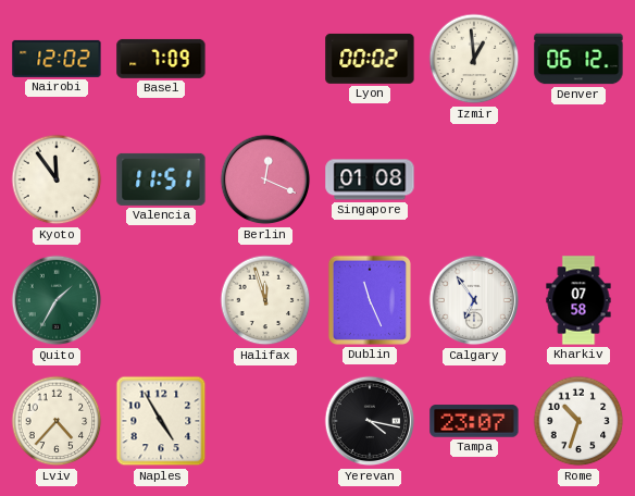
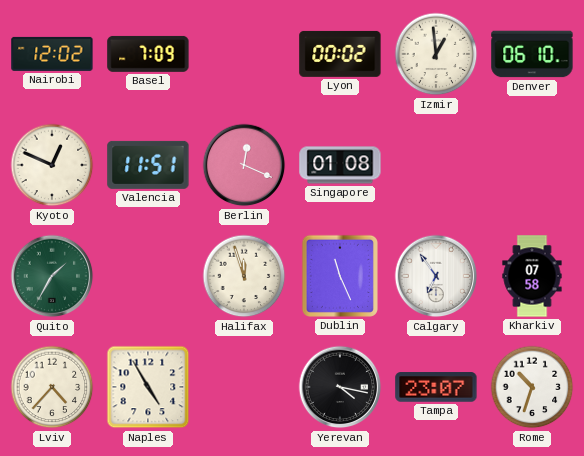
Denver: 06:12 -> 06:10 (532, 54)
Kyoto: 11:54 -> 12:49 (52, 165)
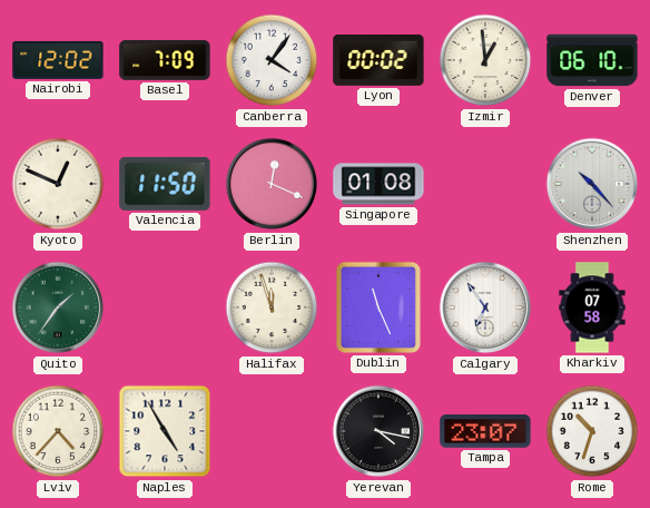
Canberra: none -> 4:06 (272, 60)
Valencia: 11:51 -> 11:50 (165, 184)
Shenzhen: none -> 10:23 (592, 184)
Quito: 1:35 -> 1:36 (58, 307)
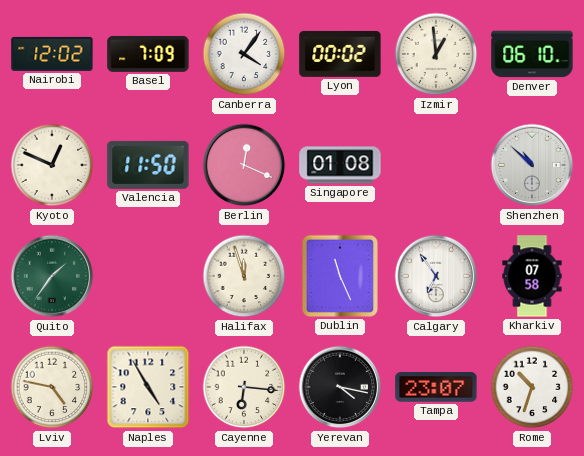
Shenzhen: 10:23 -> 10:52 (532, 165)
Lviv: 4:37 -> 4:47 (52, 387)
Cayenne: none -> 6:16 (244, 387)
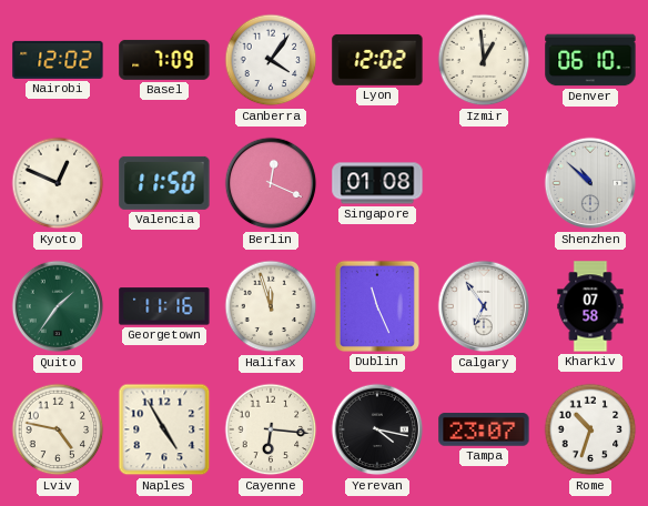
Lyon: 00:02 -> 12:02 (377, 60)
Georgetown: none -> 11:16 (164, 306)
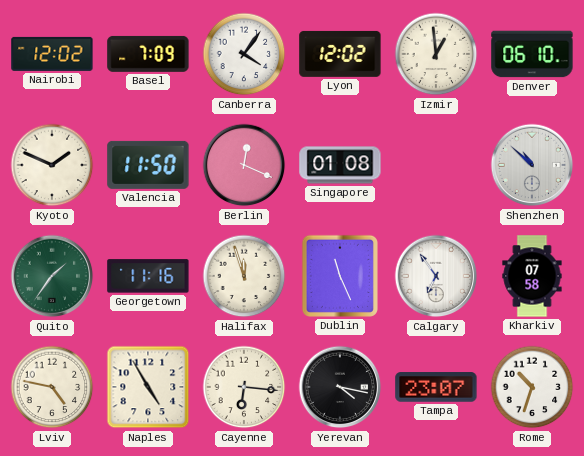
Kyoto: 12:49 -> 1:49 (52, 165)
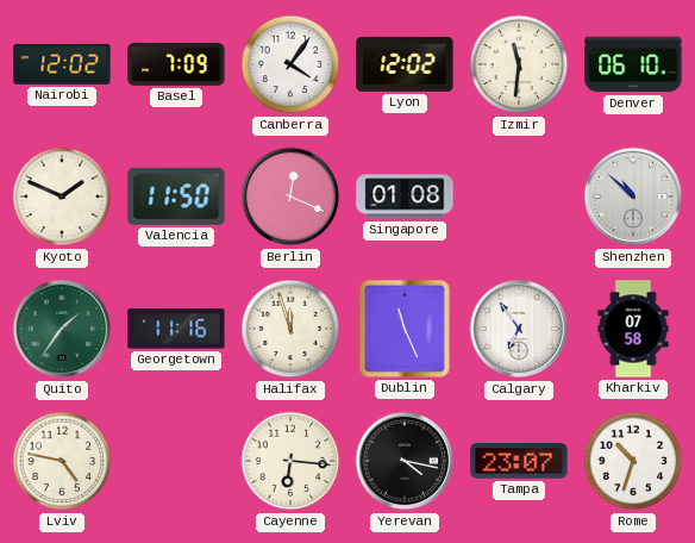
Izmir: 12:59 -> 11:31 (519, 64)
Naples: 4:55 -> none (148, 387)
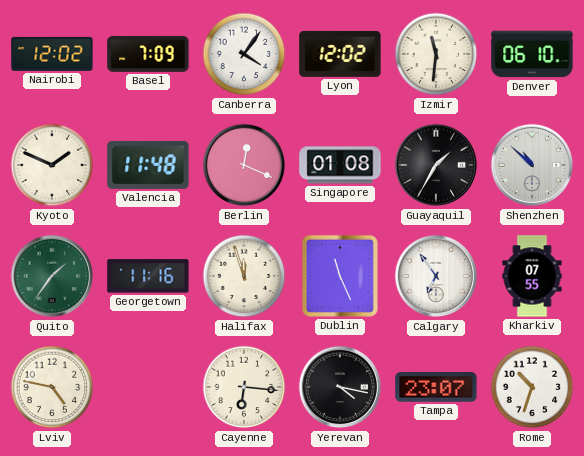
Valencia: 11:50 -> 11:48 (148, 165)
Guayaquil: none -> 1:35 (436, 165)
Kharkiv: 07:58 -> 07:55 (532, 276)
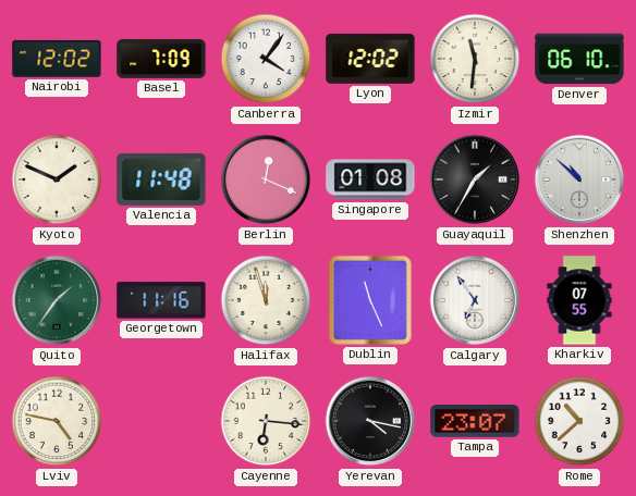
Rome: 10:33 -> 10:38 (579, 421)
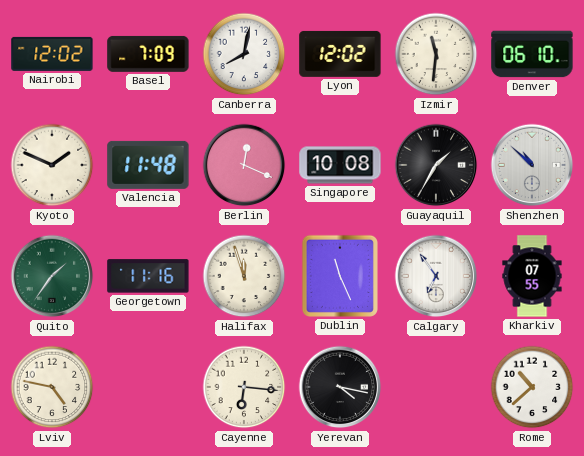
Canberra: 4:06 -> 8:02 (244, 54)
Singapore: 01:08 -> 10:08 (340, 165)
Tampa: 23:07 -> none (475, 421)
